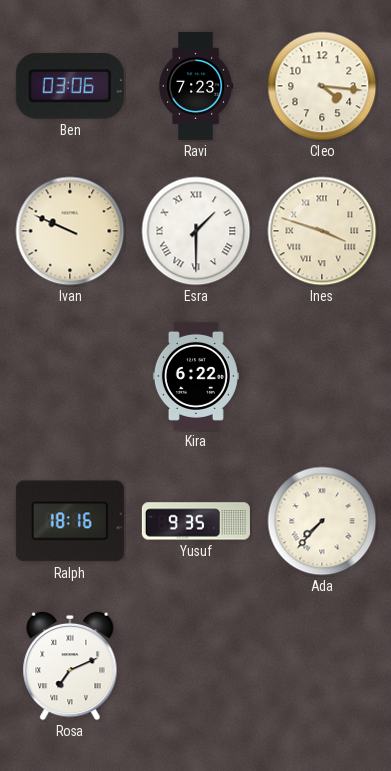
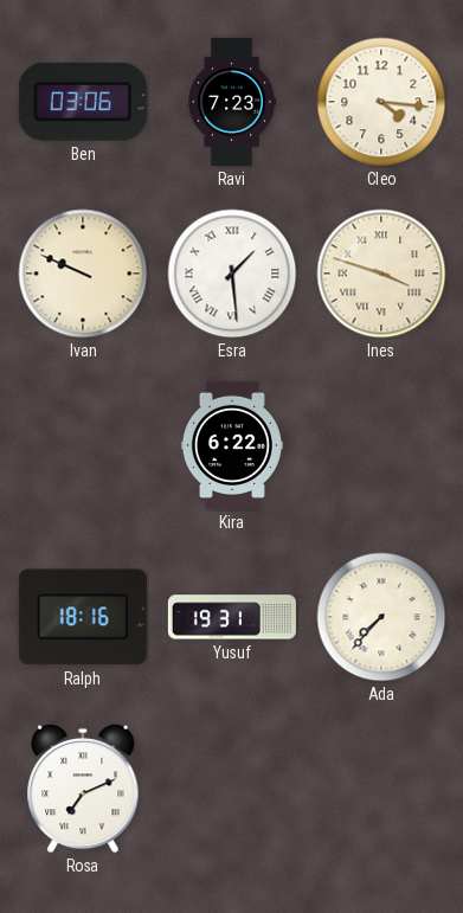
Esra: 1:30 -> 1:29 (232, 274)
Yusuf: 9:35 -> 19:31 (232, 617)
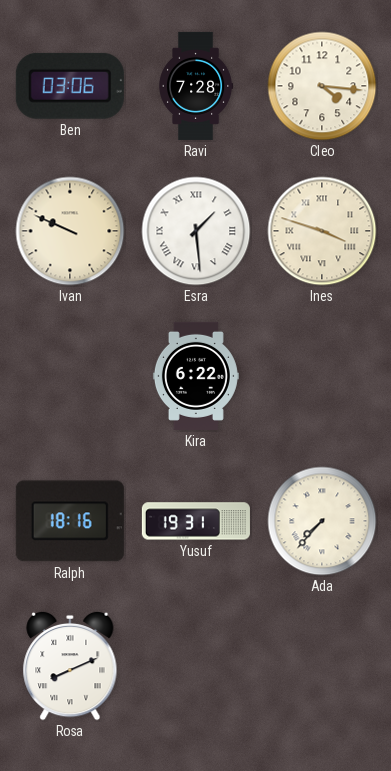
Ravi: 7:23 -> 7:28 (196, 86)
Rosa: 7:11 -> 8:11 (70, 666)
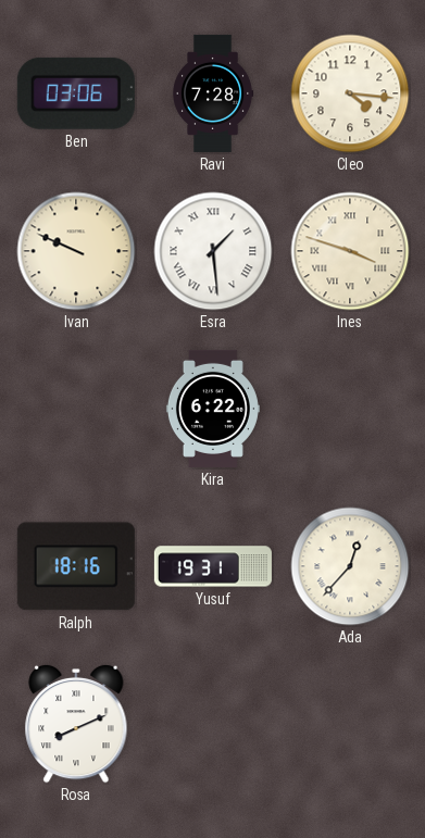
Ada: 7:37 -> 12:37 (350, 566)
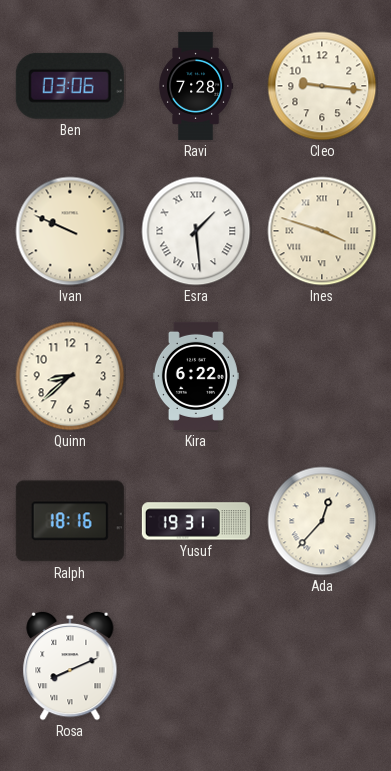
Cleo: 4:16 -> 9:16 (322, 86)
Quinn: none -> 8:38 (70, 376)
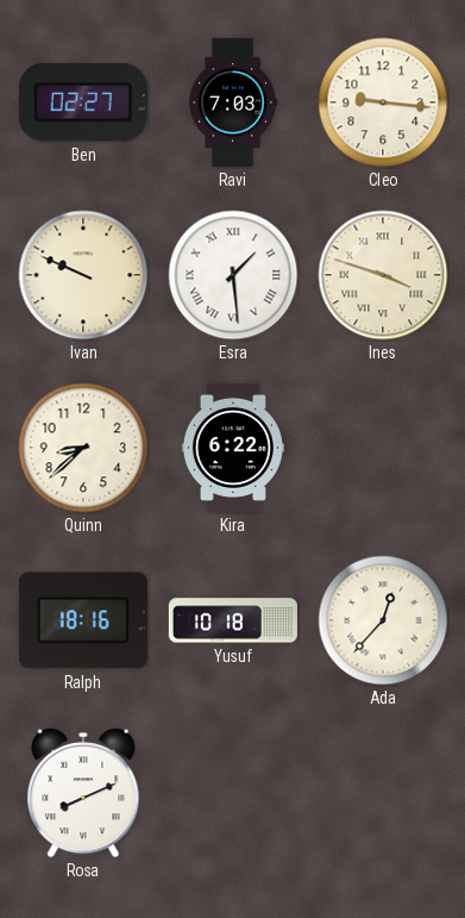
Ben: 03:06 -> 02:27 (83, 102)
Ravi: 7:28 -> 7:03 (233, 102)
Yusuf: 19:31 -> 10:18 (233, 620)
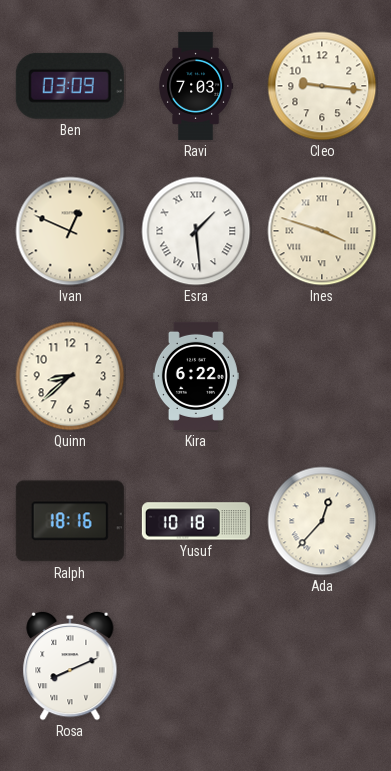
Ben: 02:27 -> 03:09 (70, 86)
Ivan: 9:49 -> 12:49 (70, 231)
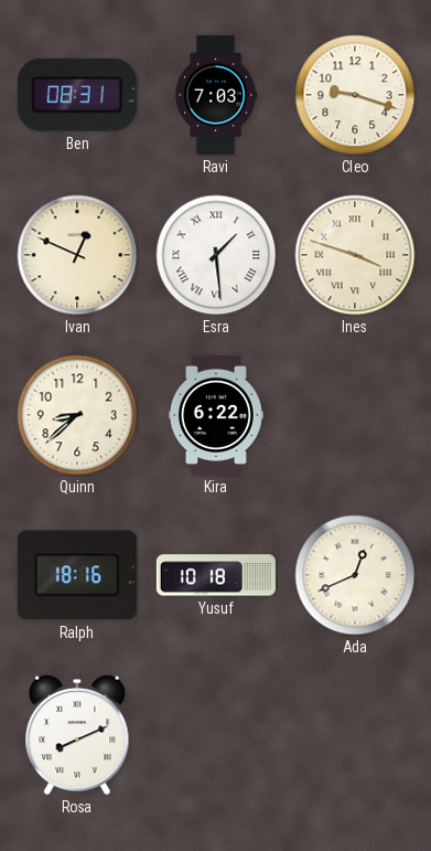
Ben: 03:09 -> 08:31 (77, 95)
Cleo: 9:16 -> 9:18 (355, 95)
Ada: 12:37 -> 12:41 (355, 575)
